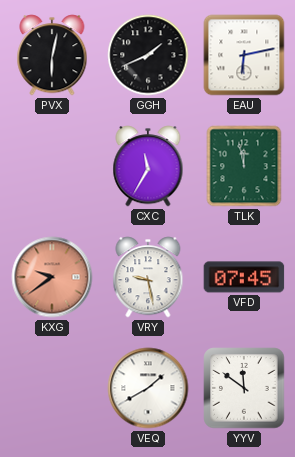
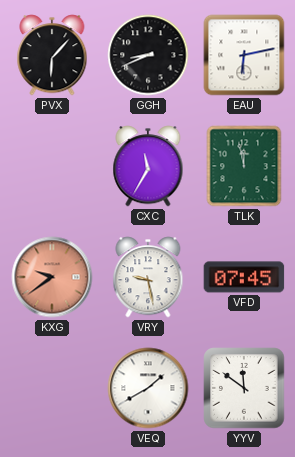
PVX: 6:02 -> 6:07 (52, 55)
GGH: 1:41 -> 8:41 (148, 55)
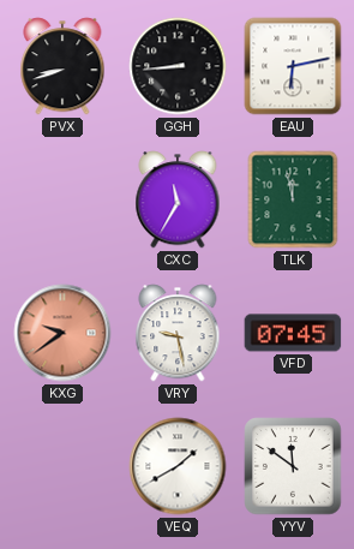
PVX: 6:07 -> 8:42 (62, 66)
GGH: 8:41 -> 8:44 (178, 66)
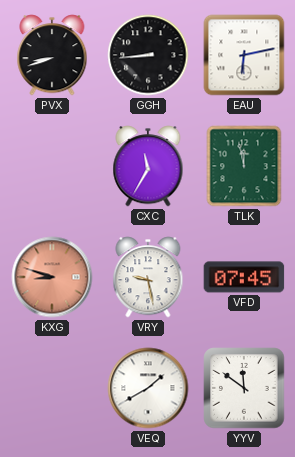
KXG: 9:39 -> 8:48 (52, 277)
